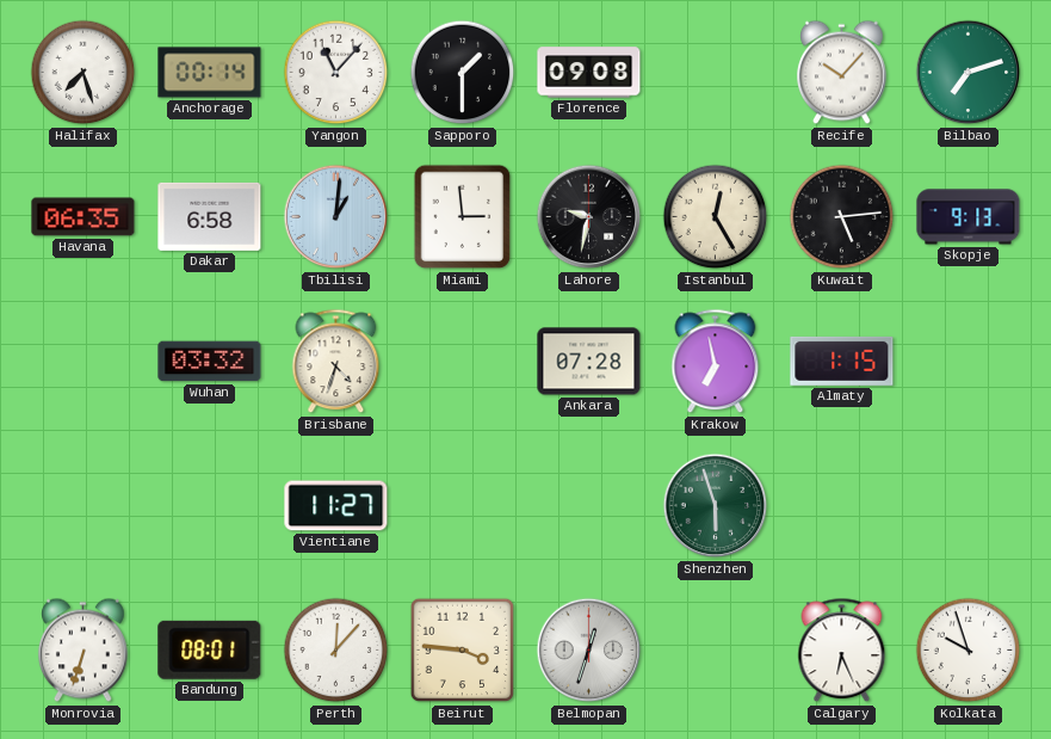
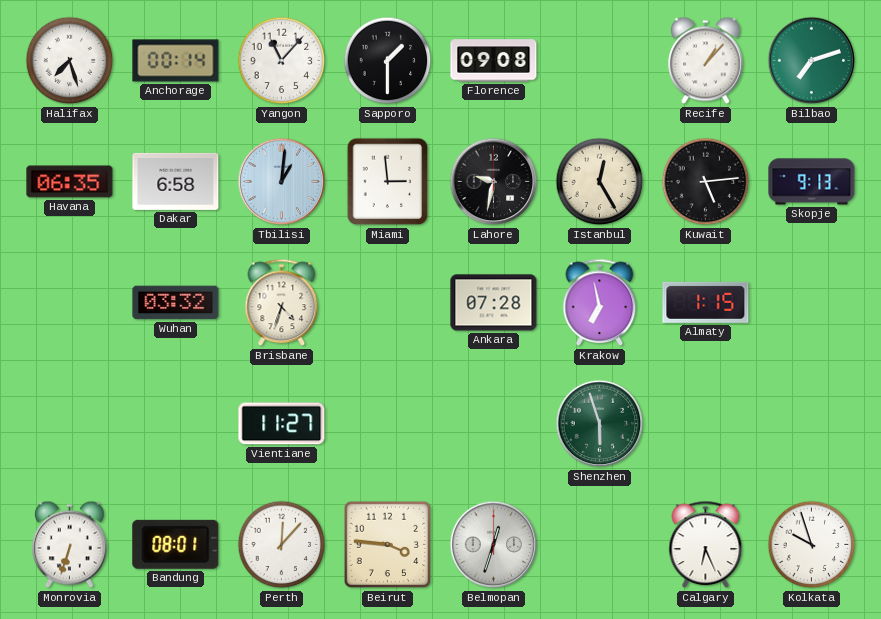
Recife: 10:07 -> 1:07 (706, 61)
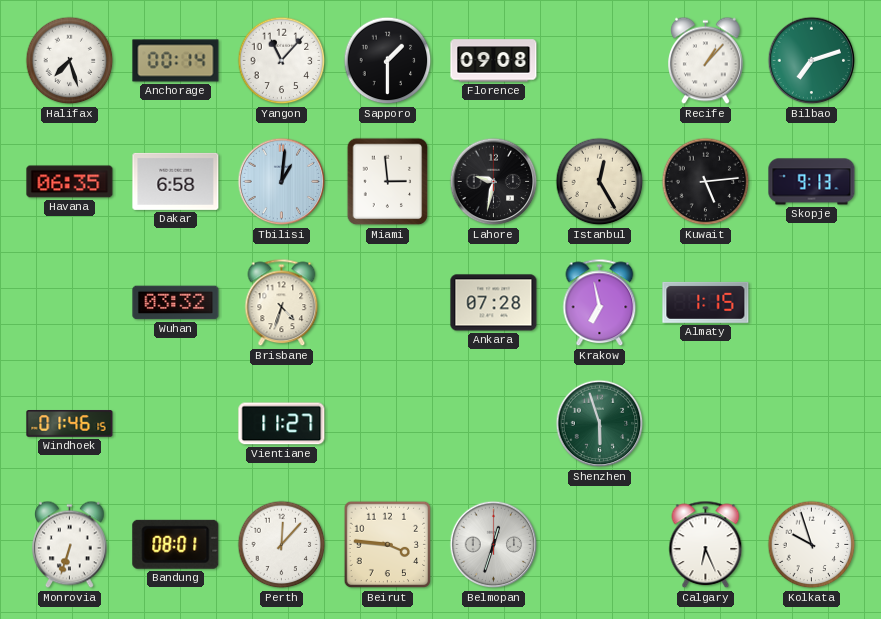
Windhoek: none -> 01:46 (70, 424)
